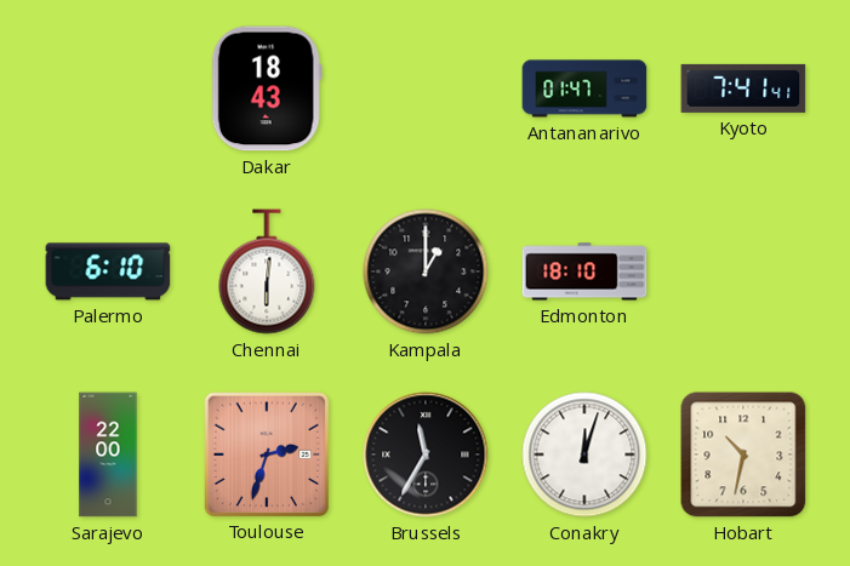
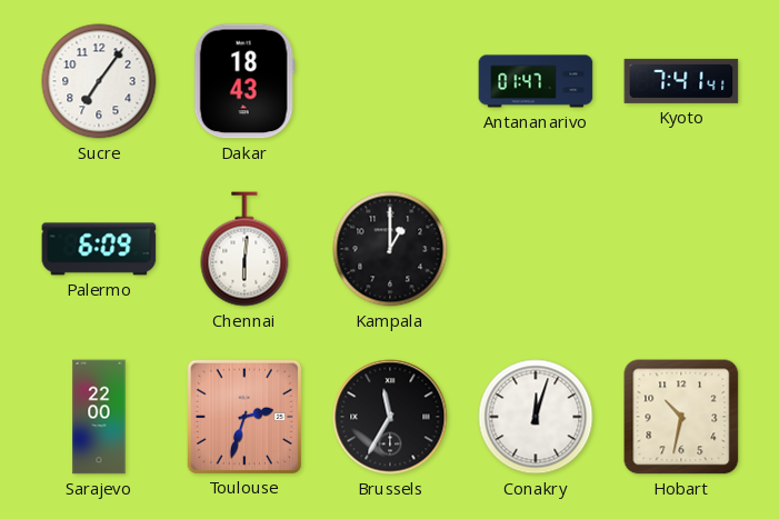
Sucre: none -> 7:06 (99, 81)
Palermo: 6:10 -> 6:09 (99, 249)
Edmonton: 18:10 -> none (584, 271)
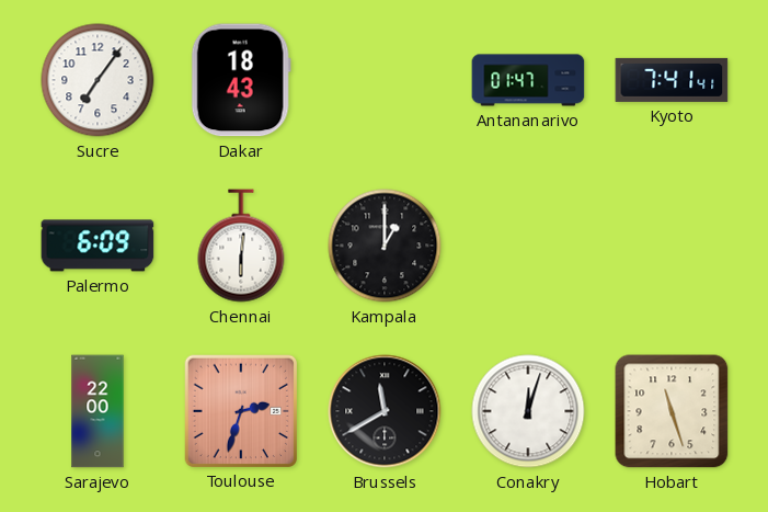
Brussels: 11:35 -> 11:40 (385, 411)
Hobart: 10:32 -> 11:27 (672, 411)
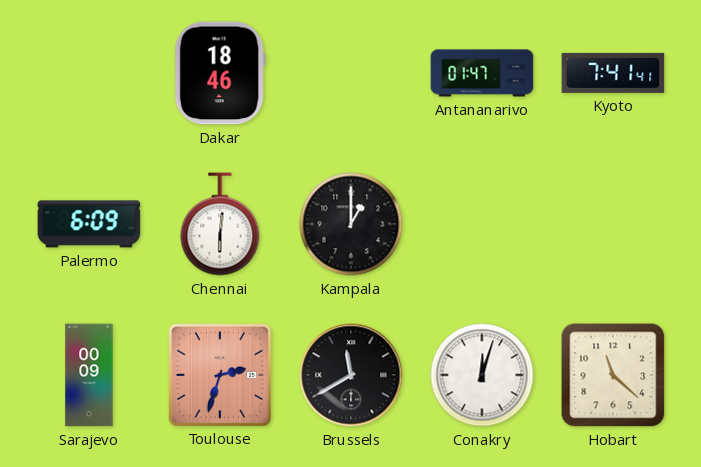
Sucre: 7:06 -> none (98, 80)
Dakar: 18:43 -> 18:46 (220, 73)
Sarajevo: 22:00 -> 00:09 (89, 375)
Hobart: 11:27 -> 11:22 (613, 375)
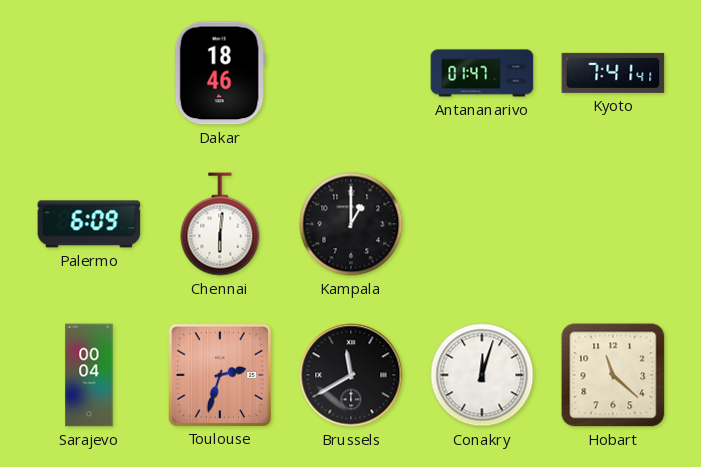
Sarajevo: 00:09 -> 00:04 (89, 375)
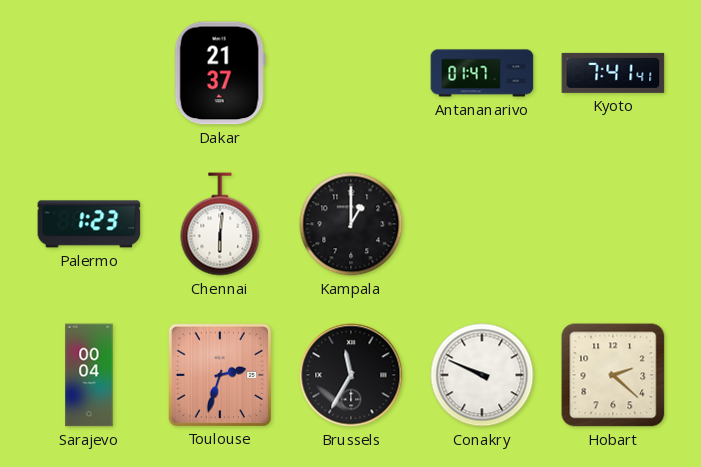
Dakar: 18:46 -> 21:37 (220, 73)
Palermo: 6:09 -> 1:23 (89, 224)
Brussels: 11:40 -> 11:35 (351, 375)
Conakry: 12:03 -> 9:49 (482, 375)
Hobart: 11:22 -> 2:22 (613, 375)
